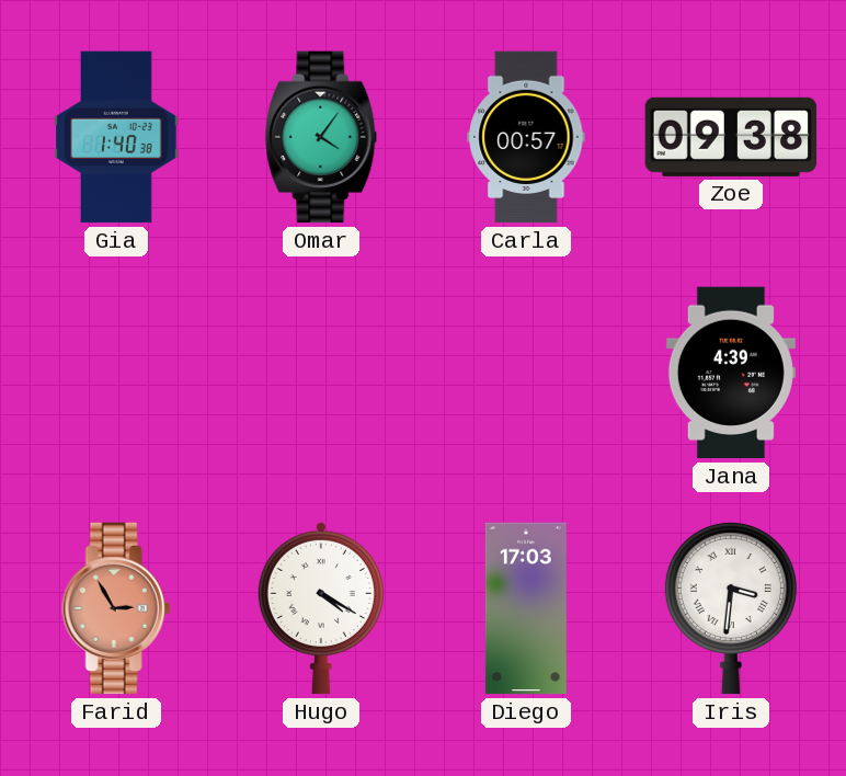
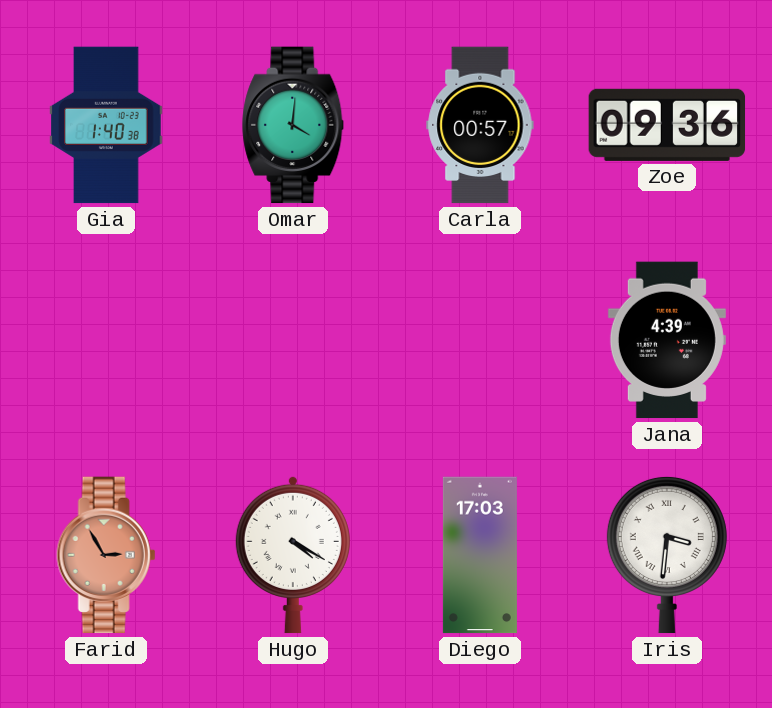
Omar: 4:06 -> 4:01 (294, 125)
Zoe: 09:38 -> 09:36 (667, 125)
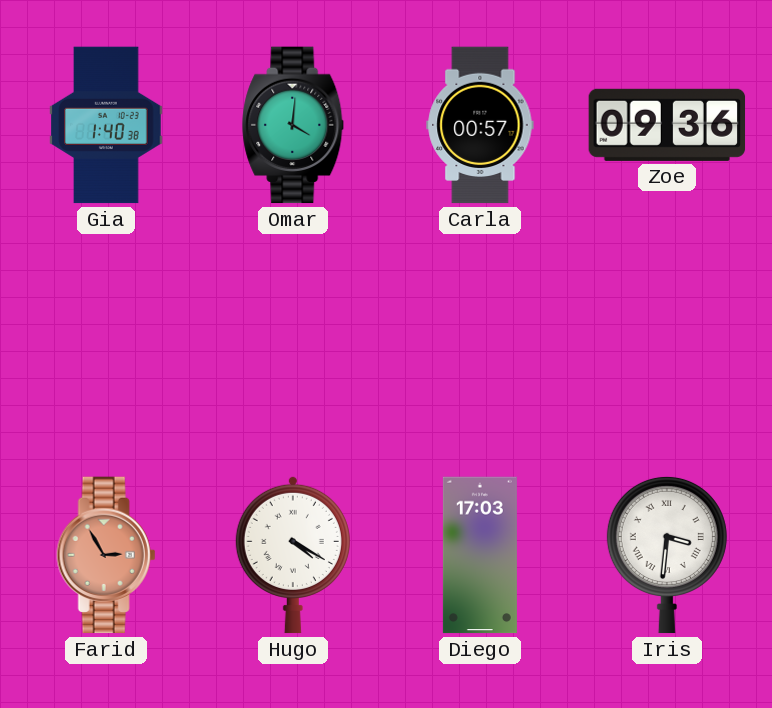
Jana: 4:39 -> none (667, 340)
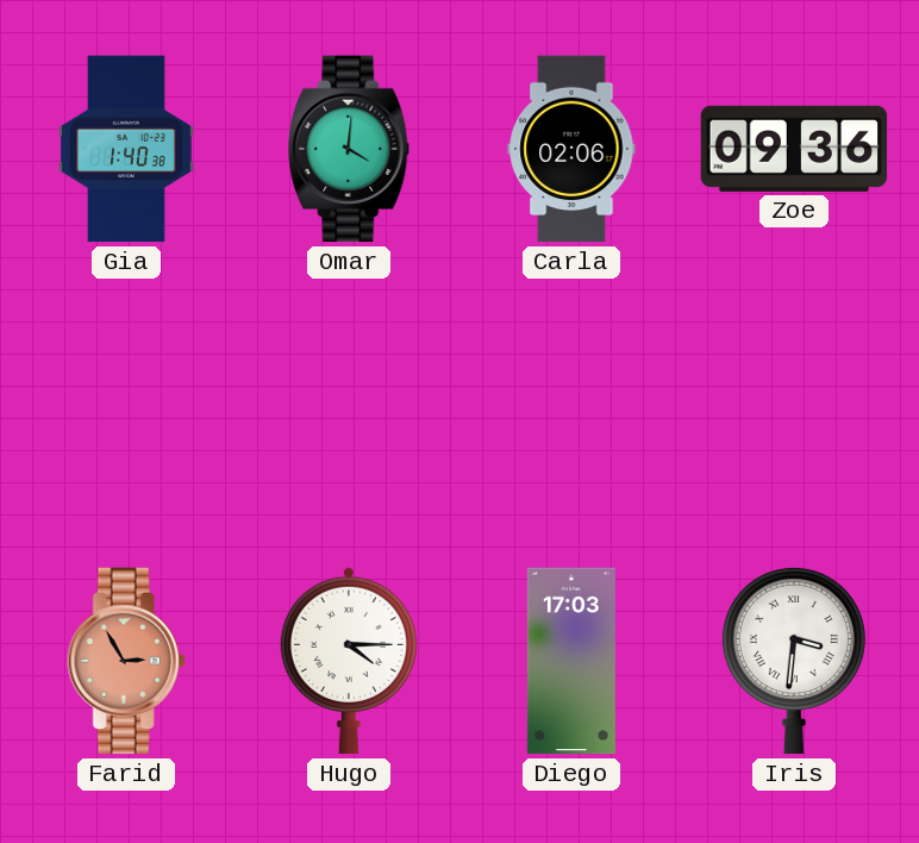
Carla: 00:57 -> 02:06 (571, 149)
Hugo: 4:20 -> 4:15 (349, 661)
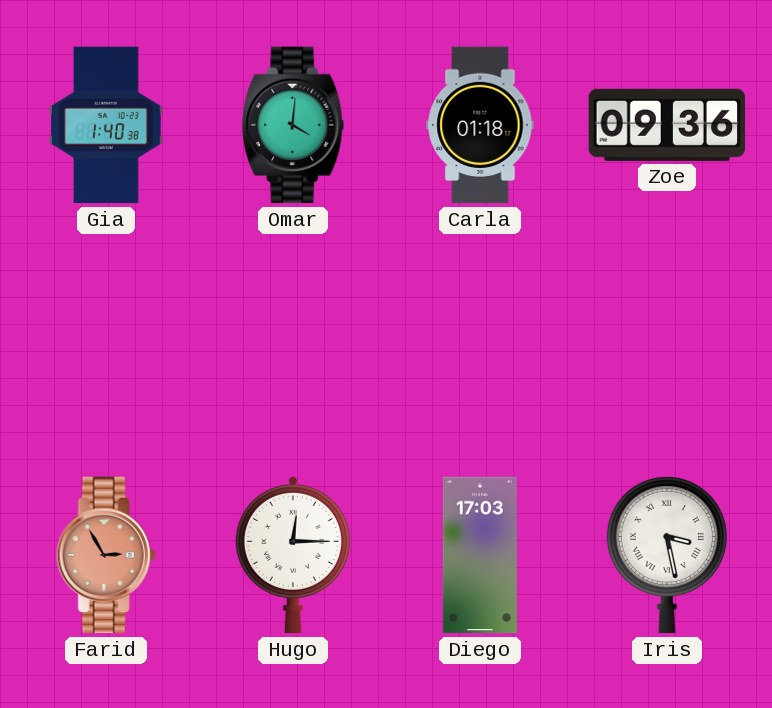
Carla: 02:06 -> 01:18 (480, 125)
Hugo: 4:15 -> 12:15 (293, 555)
Iris: 3:31 -> 3:28 (667, 555)
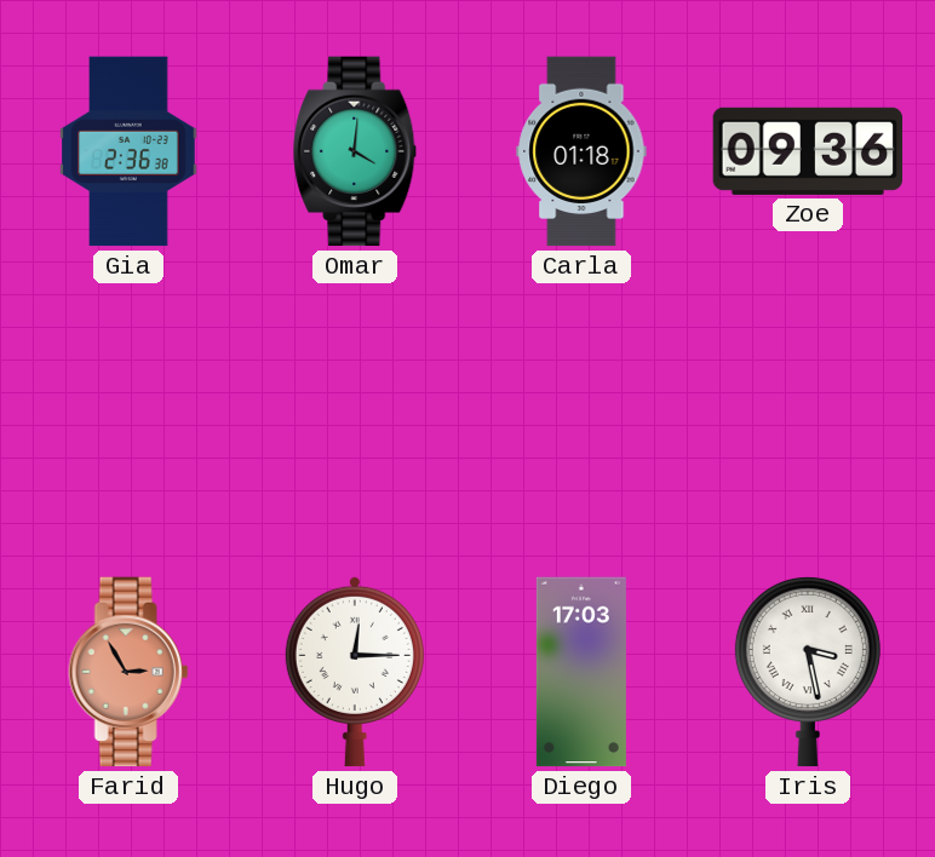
Gia: 1:40 -> 2:36 (128, 151)
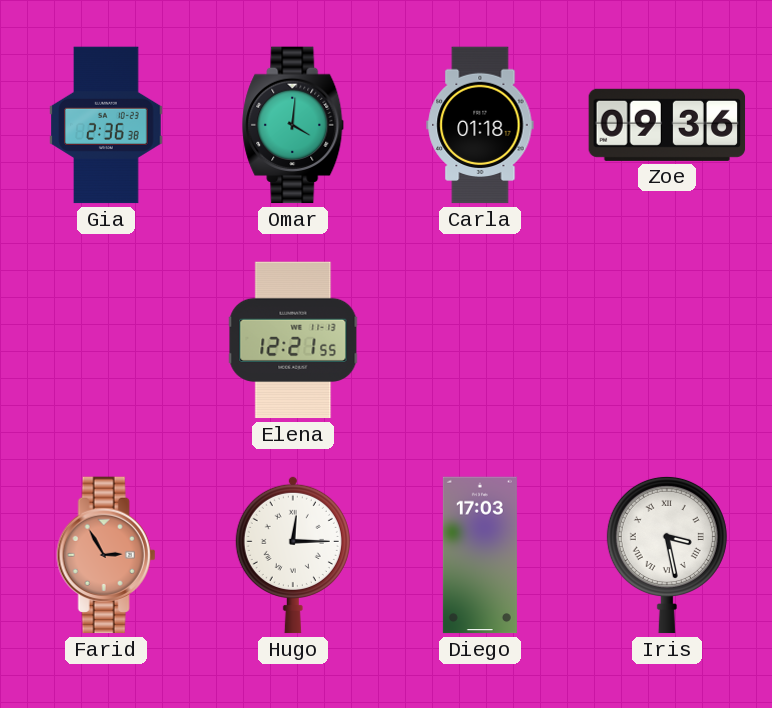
Elena: none -> 12:21 (293, 340)
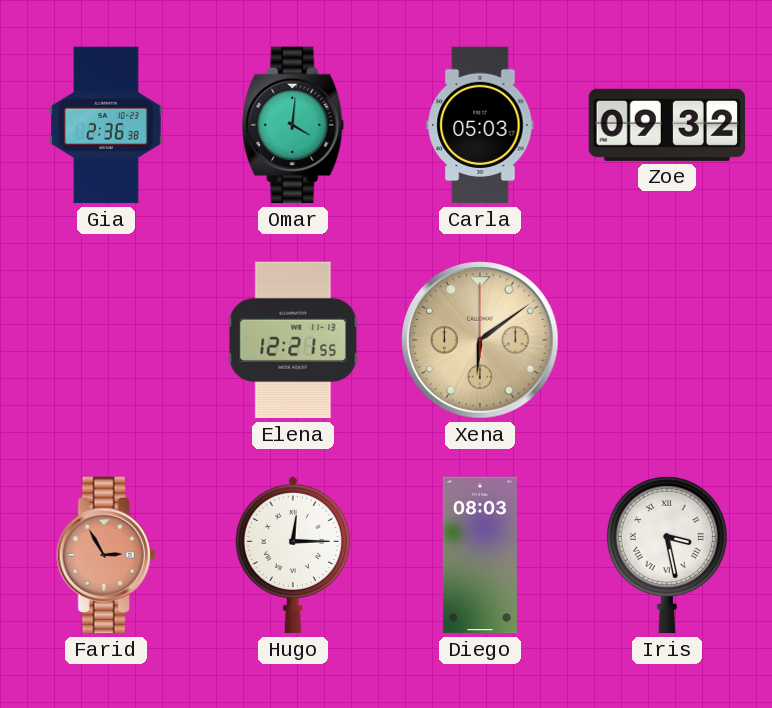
Carla: 01:18 -> 05:03 (480, 125)
Zoe: 09:36 -> 09:32 (667, 125)
Xena: none -> 6:09 (481, 341)
Diego: 17:03 -> 08:03 (480, 555)
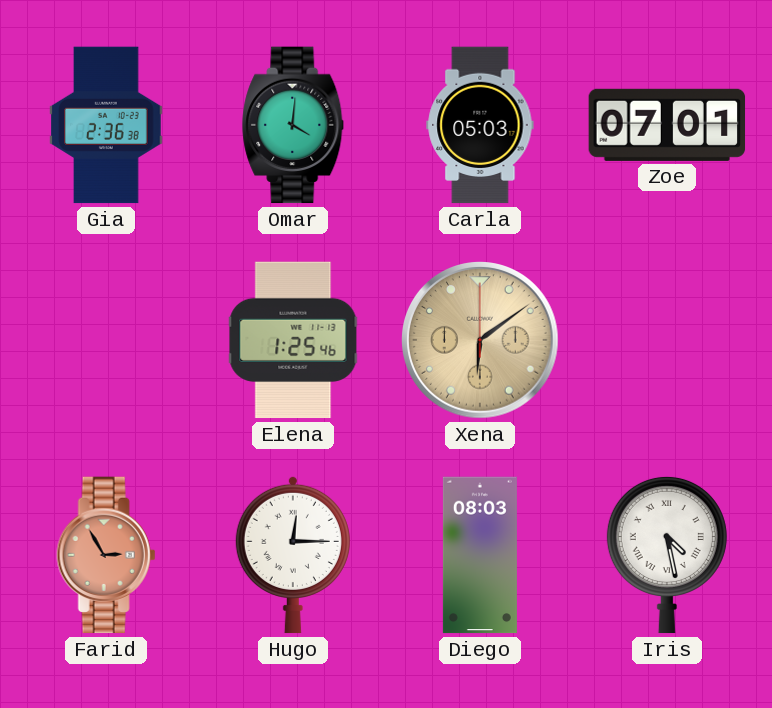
Zoe: 09:32 -> 07:01 (667, 125)
Elena: 12:21 -> 1:25 (293, 340)
Iris: 3:28 -> 4:28 (667, 555)
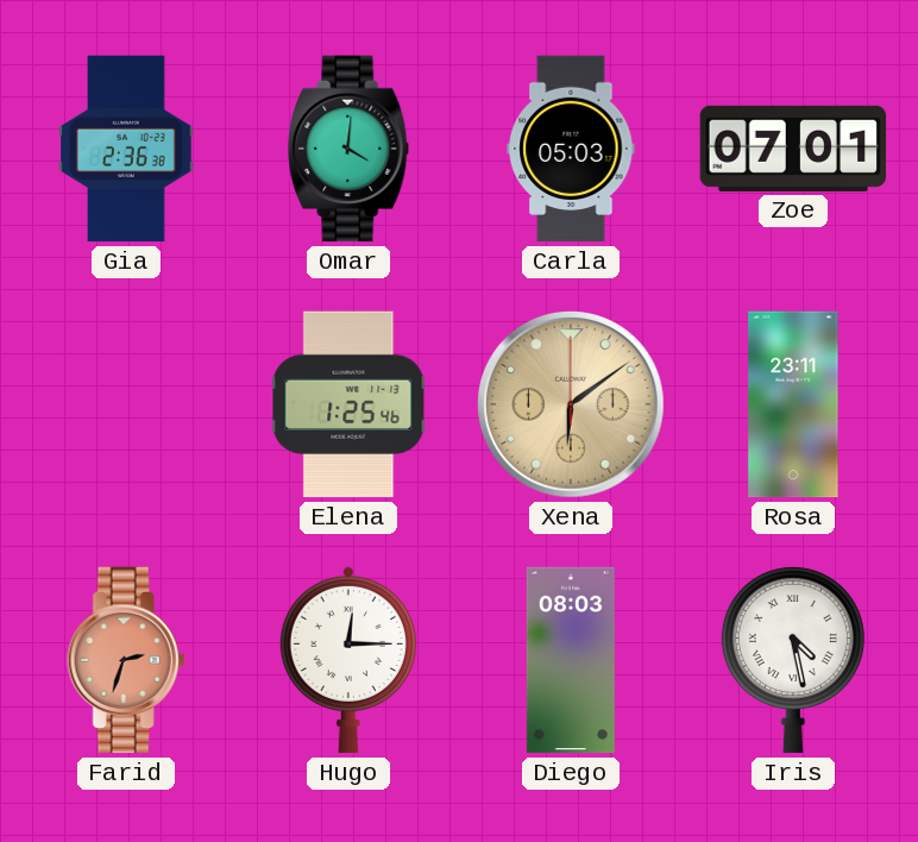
Rosa: none -> 23:11 (793, 404)
Farid: 2:55 -> 2:33 (126, 660)
